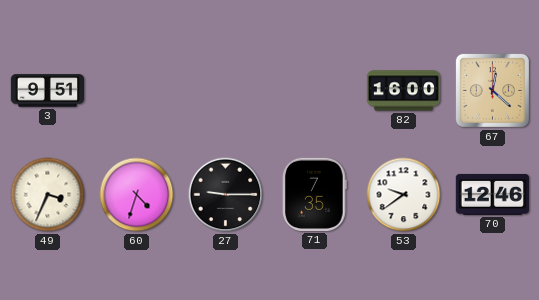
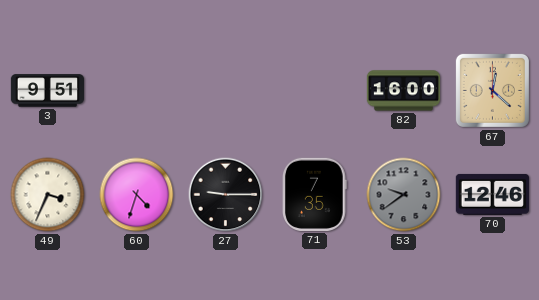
53 dial: white -> grey (404, 195)
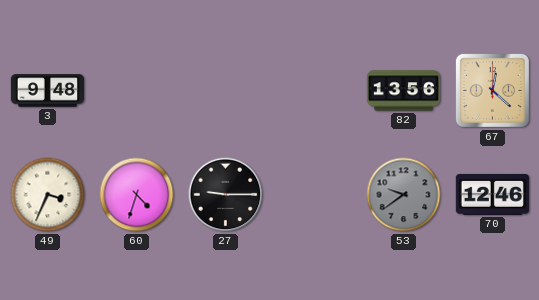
3: 9:51 -> 9:48 (47, 91)
82: 16:00 -> 13:56 (404, 91)
71: 7:35 -> none (315, 194)
